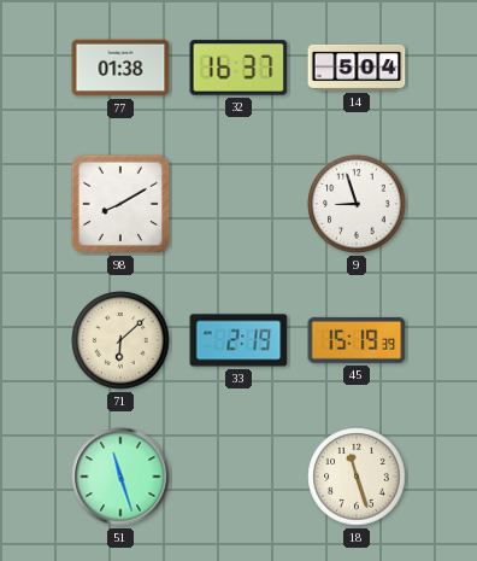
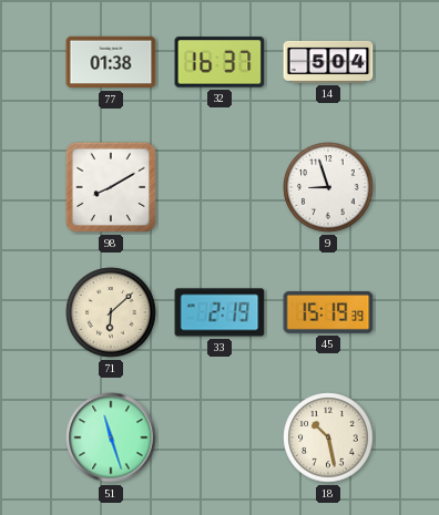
18: 11:27 -> 10:28 (328, 437)
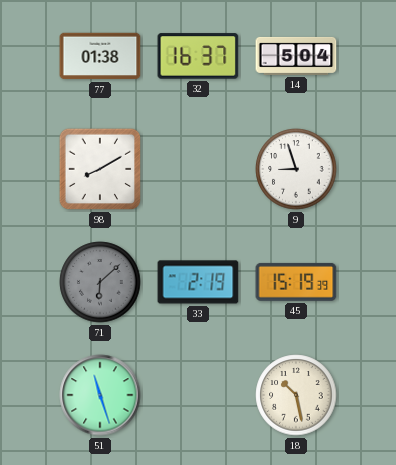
71 dial: cream -> grey (100, 282)
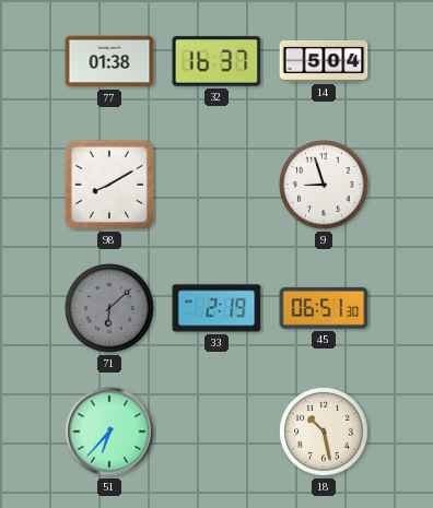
45: 15:19 -> 06:51 (324, 308)
51: 11:27 -> 6:37 (109, 432)
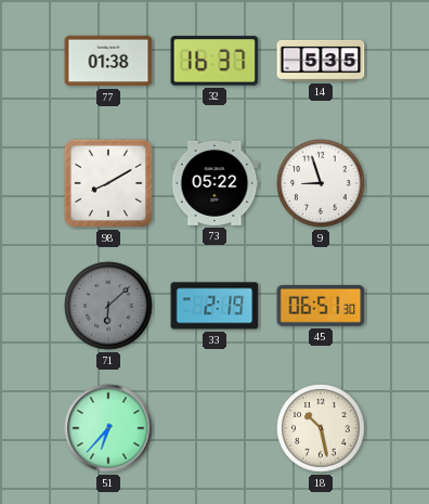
14: 5:04 -> 5:35 (321, 61)
73: none -> 05:22 (214, 183)
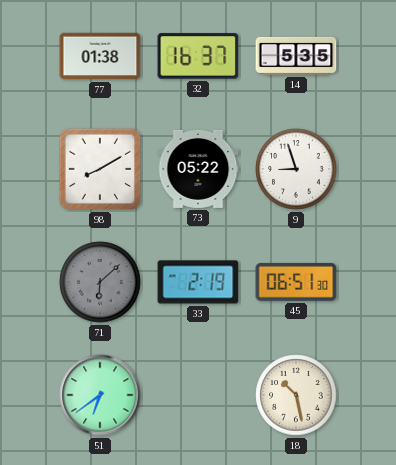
51: 6:37 -> 6:39 (100, 395)
